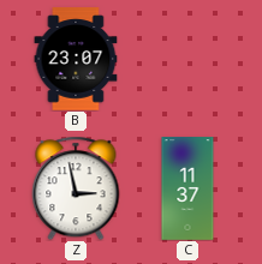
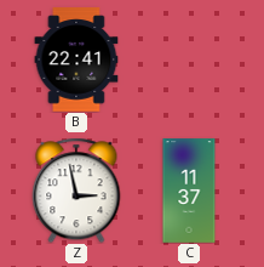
B: 23:07 -> 22:41 (76, 59)
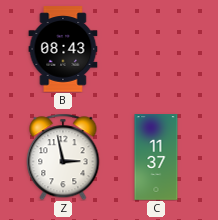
B: 22:41 -> 08:43 (63, 49)
